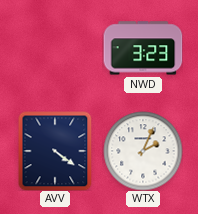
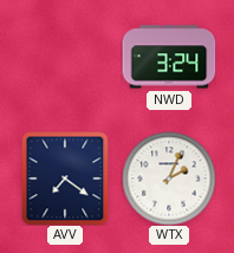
NWD: 3:23 -> 3:24 (169, 57)
AVV: 4:21 -> 7:21 (65, 179)
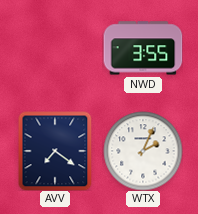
NWD: 3:24 -> 3:55 (143, 48)
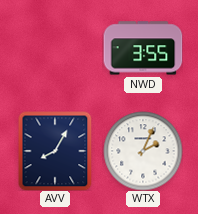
AVV: 7:21 -> 8:05 (55, 151)
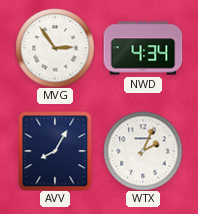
MVG: none -> 2:54 (55, 48)
NWD: 3:55 -> 4:34 (143, 48)
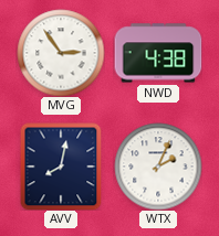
NWD: 4:34 -> 4:38 (158, 53)
AVV: 8:05 -> 8:02 (61, 167)
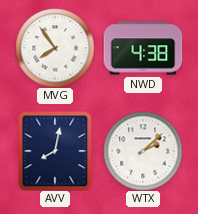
MVG: 2:54 -> 7:54 (55, 48)
WTX: 2:04 -> 2:08 (143, 151)
